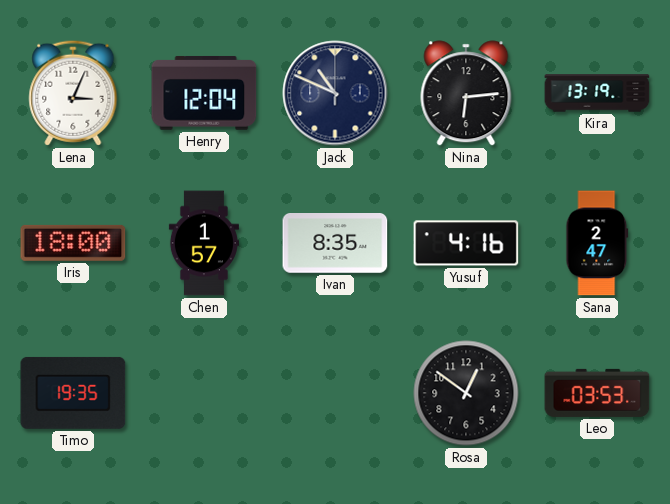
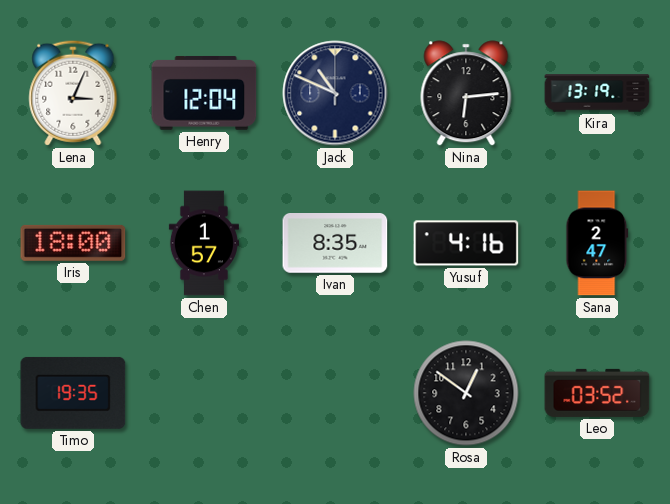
Leo: 03:53 -> 03:52 (597, 393)
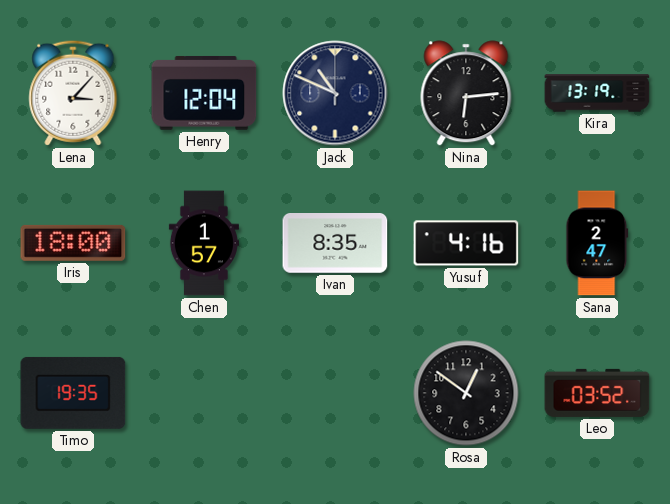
Lena: 3:04 -> 3:07 (73, 93)
